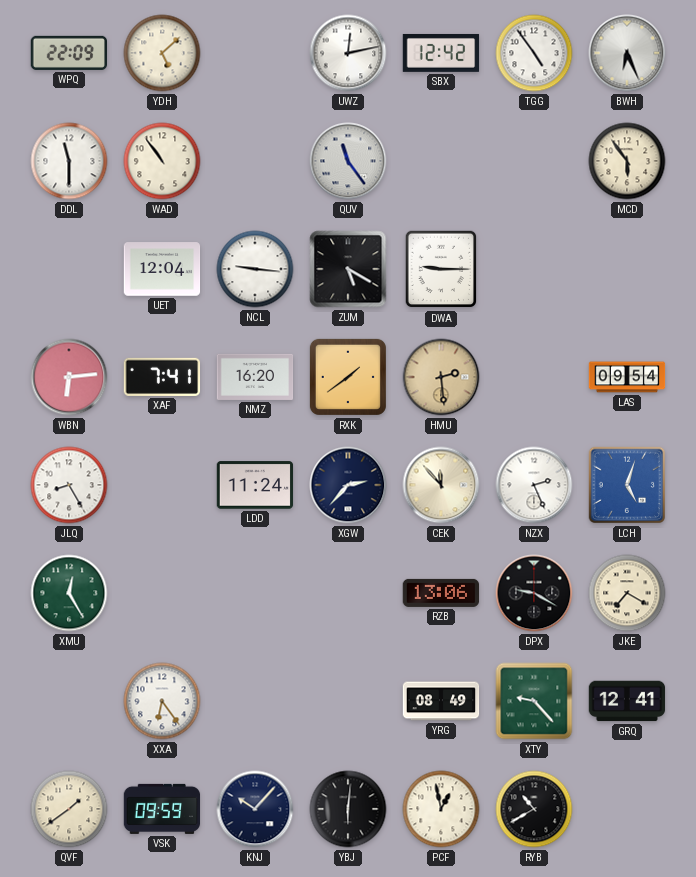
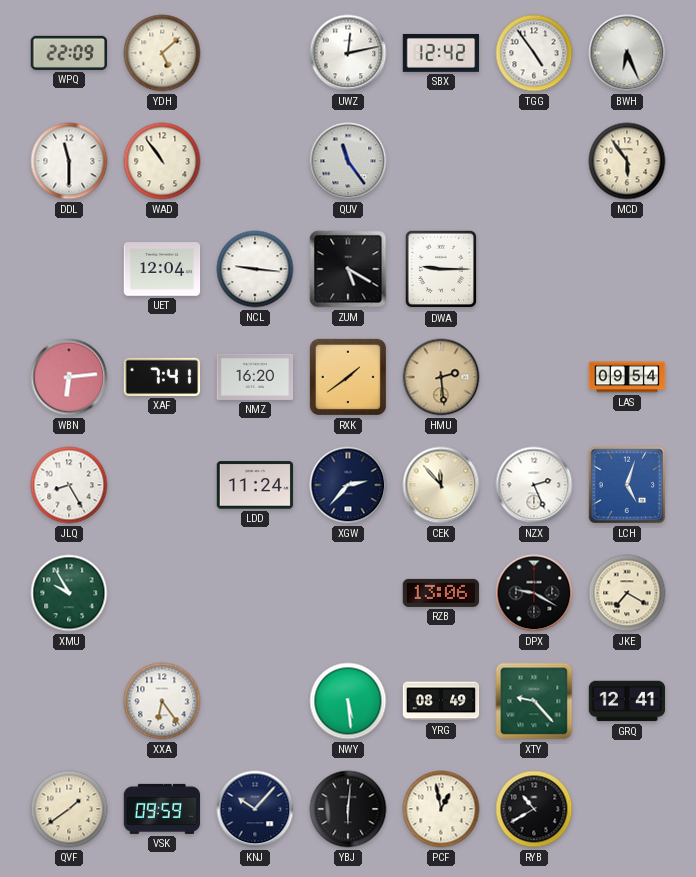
XMU: 12:25 -> 9:55 (69, 593)
NWY: none -> 5:29 (348, 701)
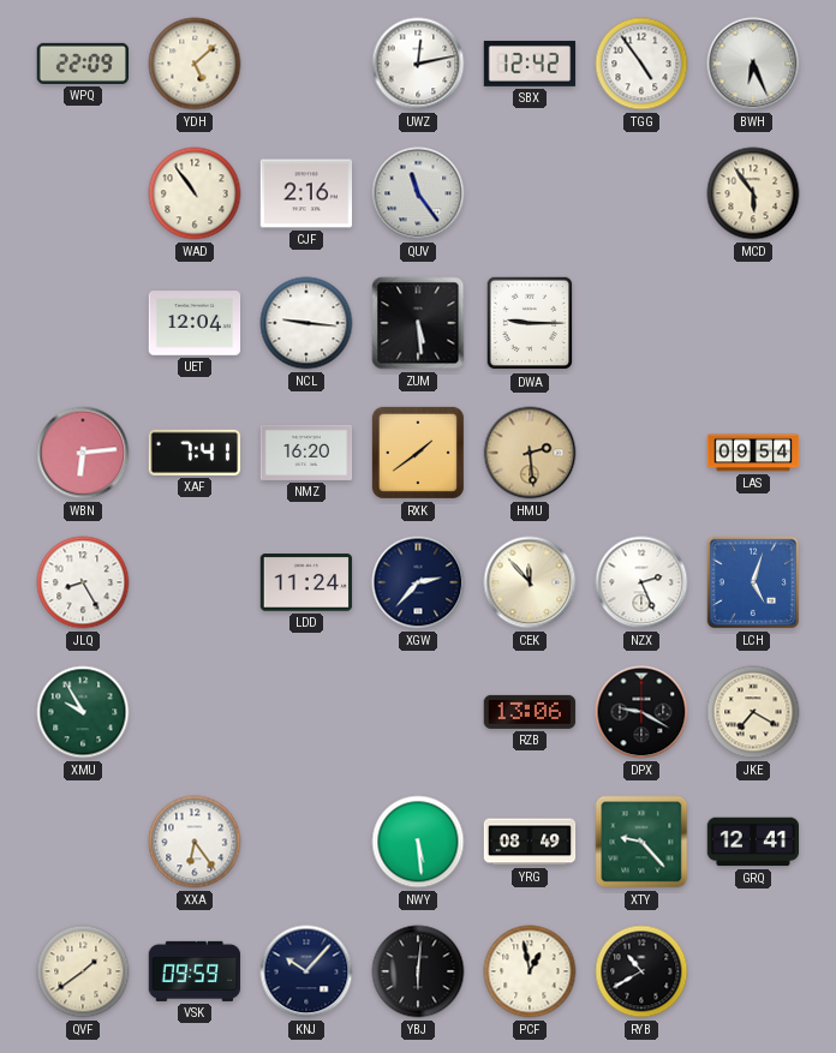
DDL: 11:30 -> none (69, 161)
CJF: none -> 2:16 (306, 193)
ZUM: 5:20 -> 5:29 (418, 323)
